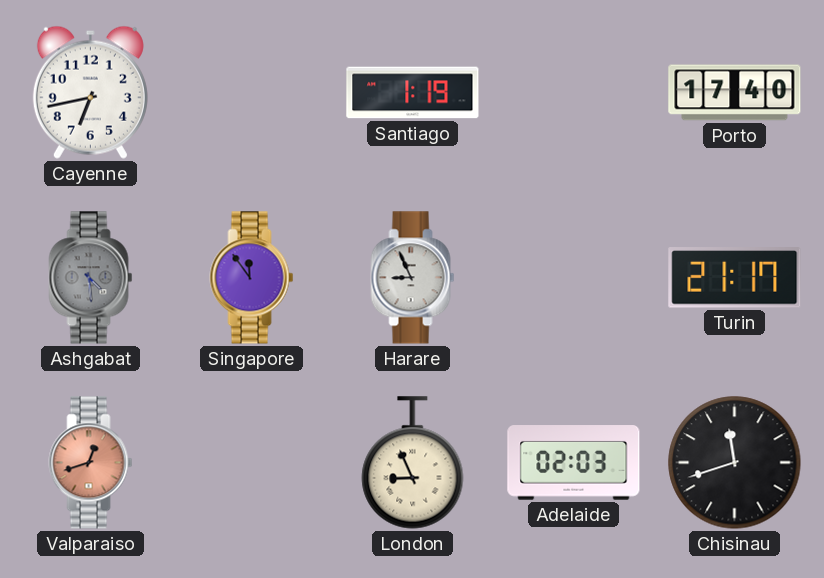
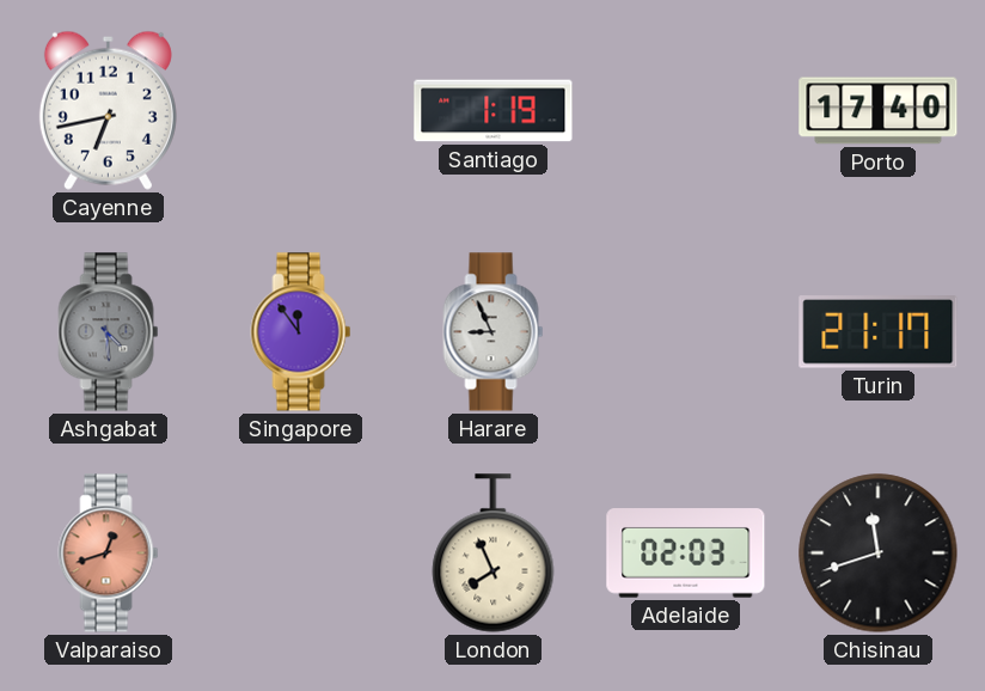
London: 8:56 -> 7:56 (494, 554)
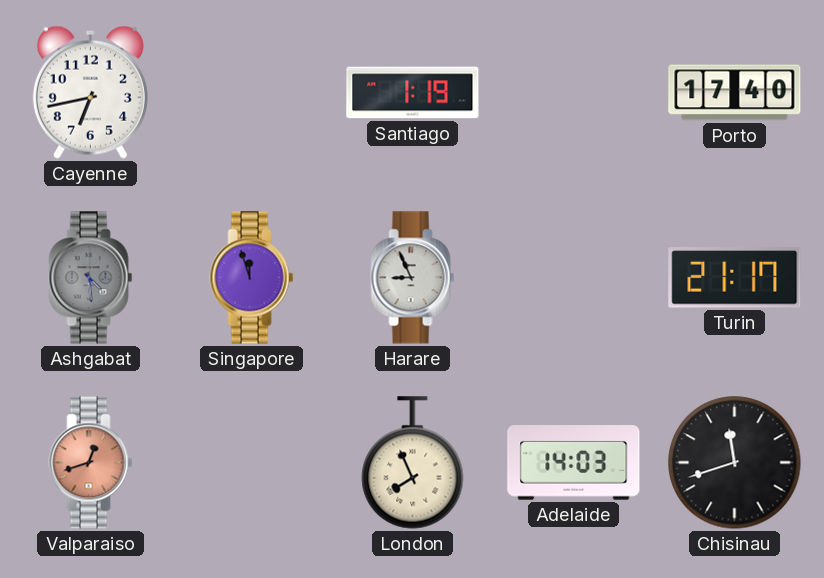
Singapore: 11:54 -> 11:57 (252, 278)
Adelaide: 02:03 -> 14:03 (574, 463)
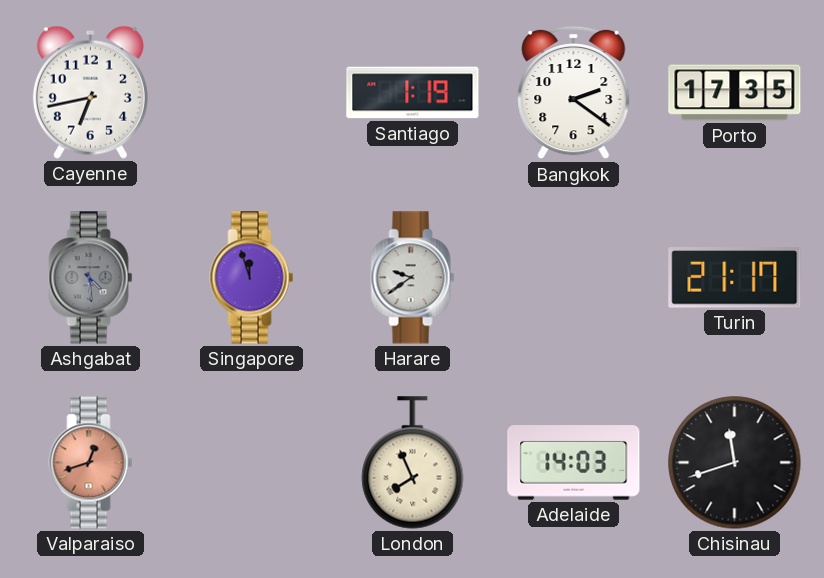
Bangkok: none -> 2:21 (574, 93)
Porto: 17:40 -> 17:35 (735, 93)
Harare: 8:56 -> 9:39 (413, 278)
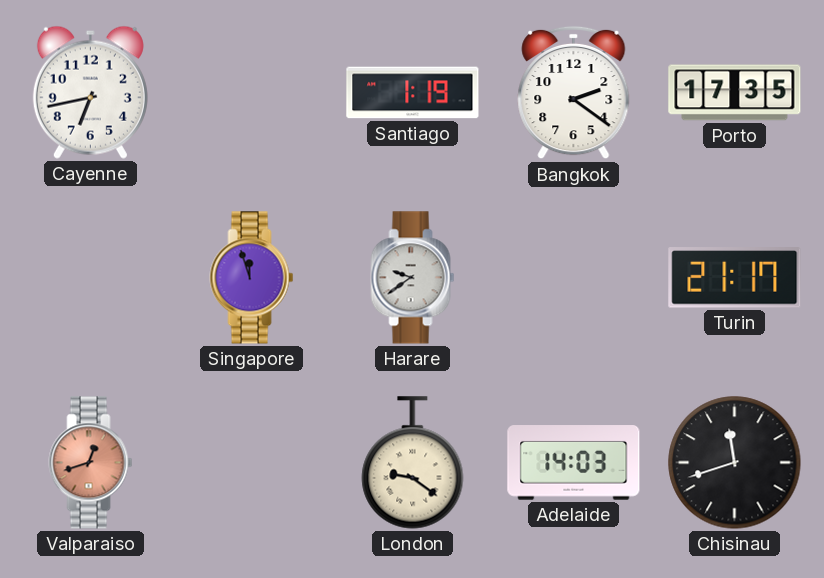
Ashgabat: 4:29 -> none (91, 278)
London: 7:56 -> 9:21 (413, 463)
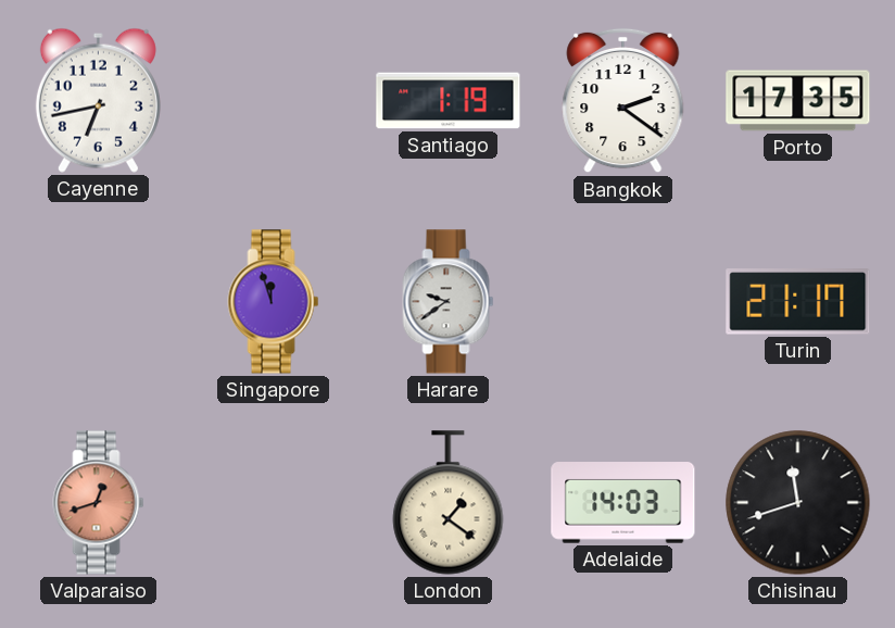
London: 9:21 -> 1:21 (449, 503)
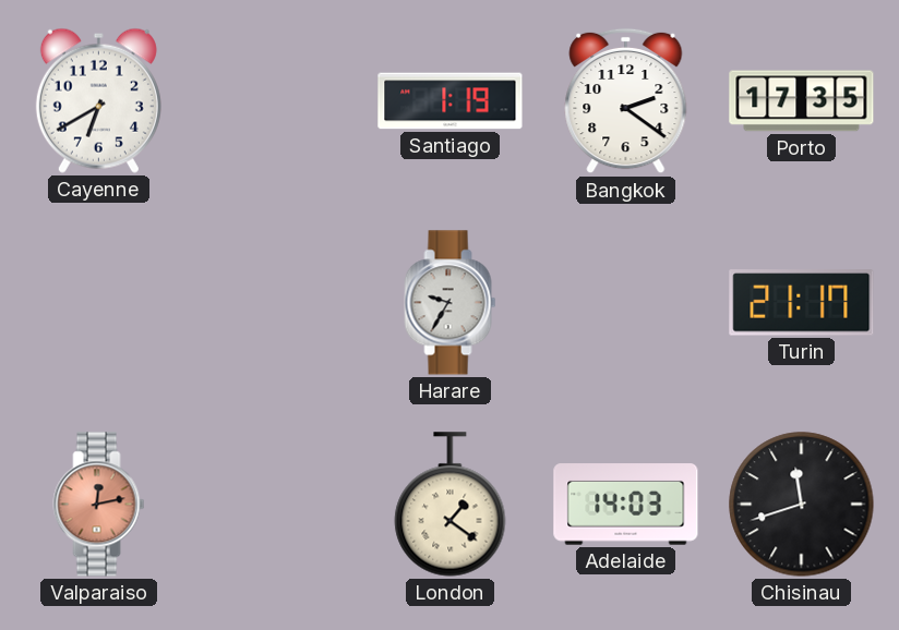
Cayenne: 6:43 -> 6:40 (98, 100)
Singapore: 11:57 -> none (274, 302)
Harare: 9:39 -> 9:35 (451, 303)
Valparaiso: 12:42 -> 12:13 (99, 505)
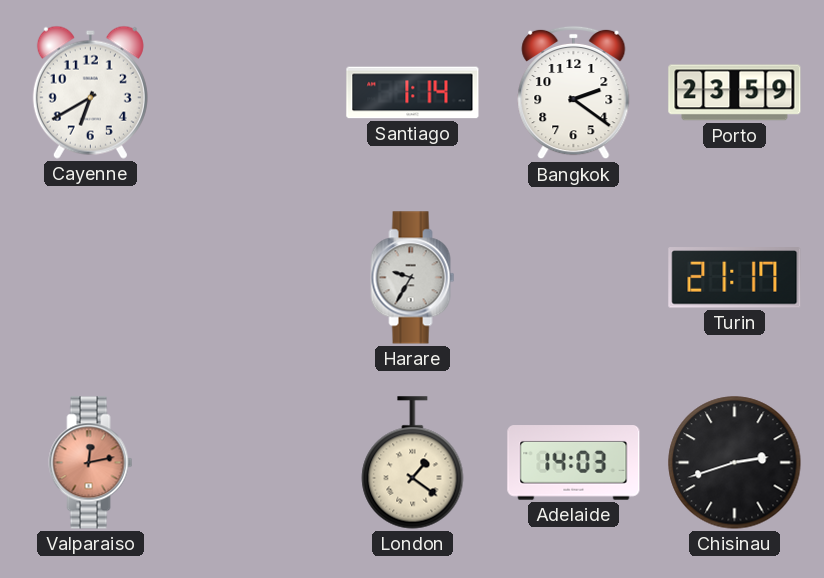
Santiago: 1:19 -> 1:14 (413, 93)
Porto: 17:35 -> 23:59 (735, 93)
Chisinau: 11:42 -> 2:42 (735, 463)
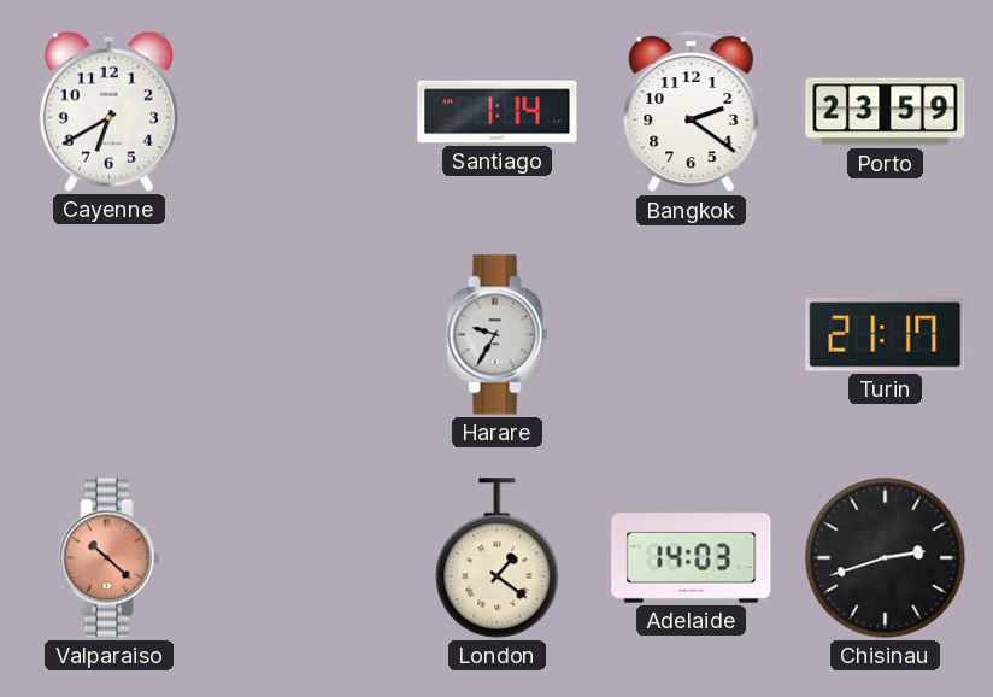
Valparaiso: 12:13 -> 10:22 (110, 558)
